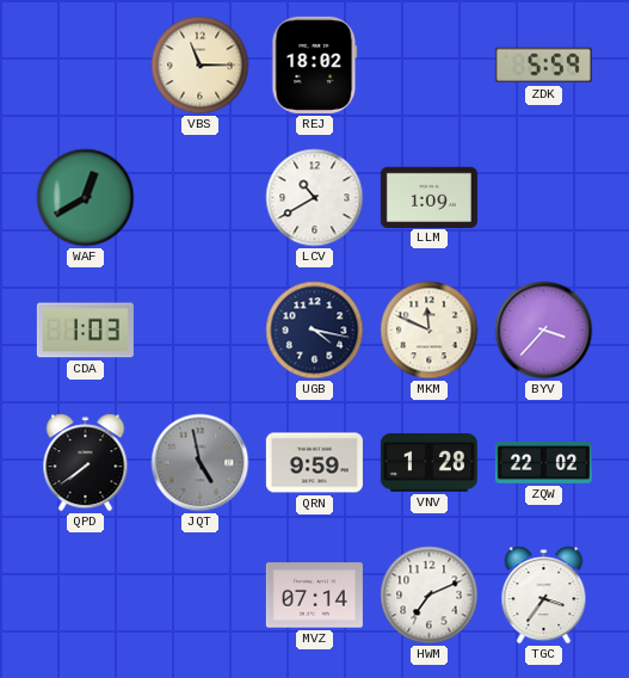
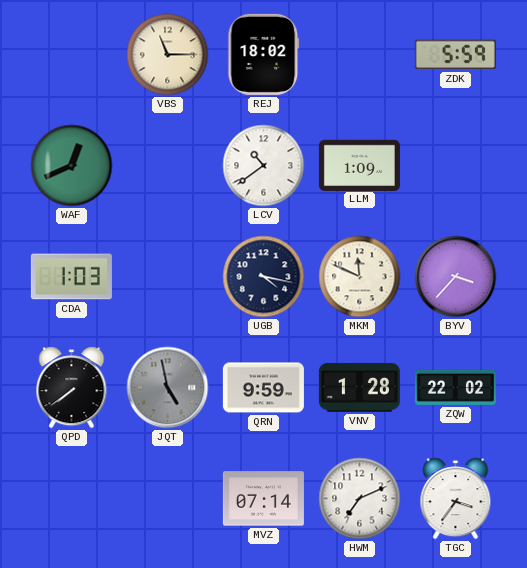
WAF: 12:40 -> 12:41 (72, 166)
LCV: 10:40 -> 10:39 (264, 166)
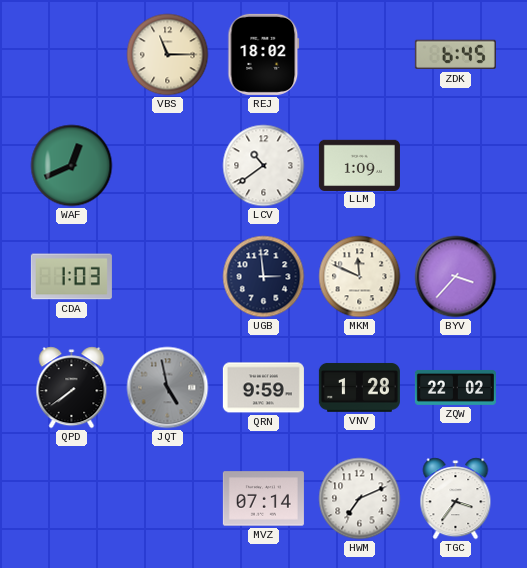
ZDK: 5:59 -> 6:45 (455, 55)
UGB: 4:17 -> 2:59 (264, 277)
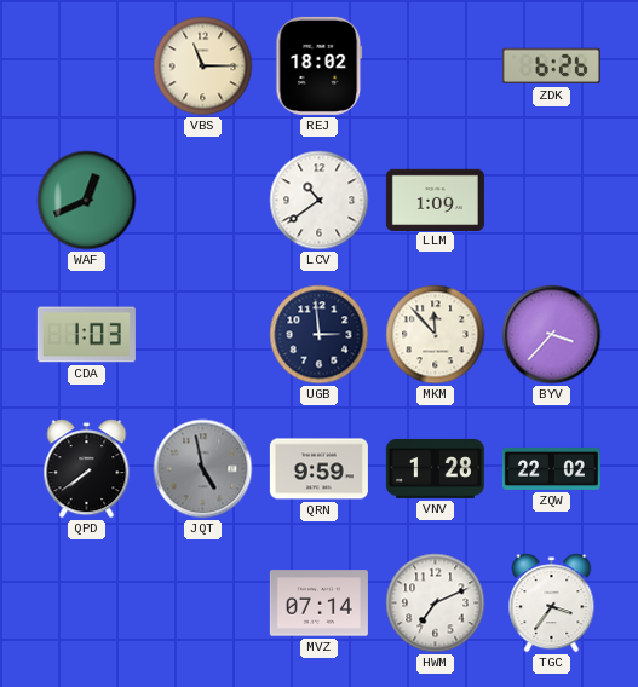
ZDK: 6:45 -> 6:26 (551, 67)
MKM: 11:49 -> 11:53 (436, 335)
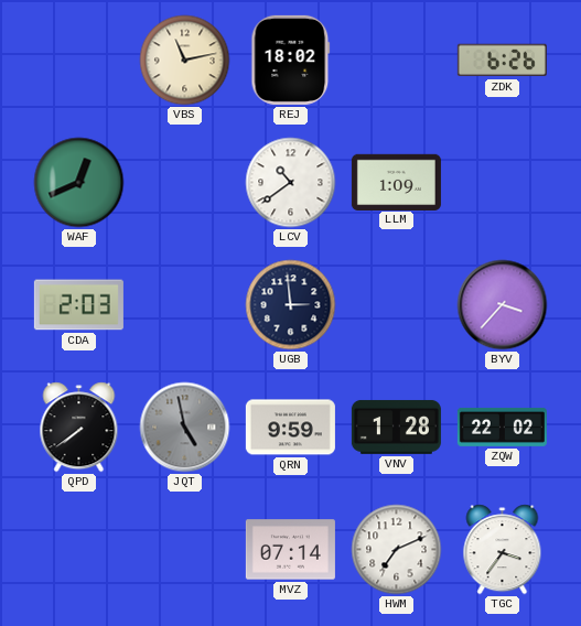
VBS: 11:15 -> 11:13 (185, 61)
CDA: 1:03 -> 2:03 (78, 305)
MKM: 11:53 -> none (436, 335)
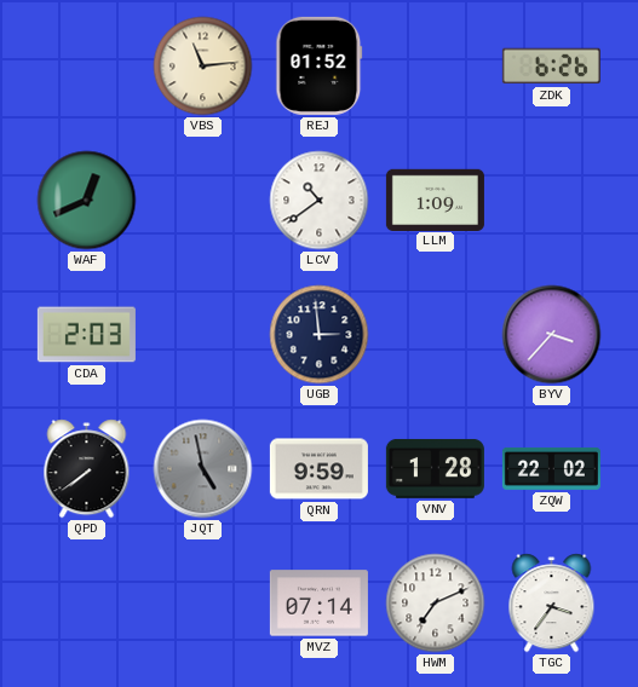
VBS: 11:13 -> 11:14 (203, 67)
REJ: 18:02 -> 01:52 (320, 65)
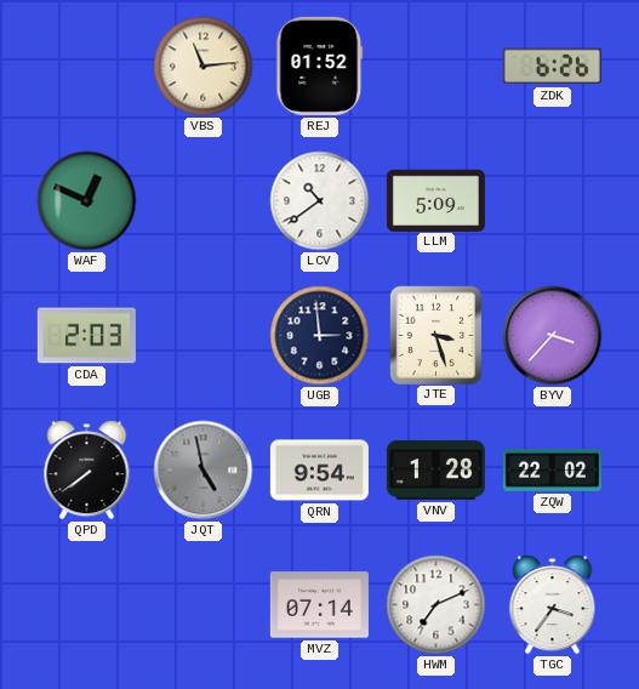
WAF: 12:41 -> 12:49 (87, 201)
LLM: 1:09 -> 5:09 (435, 200)
JTE: none -> 3:27 (435, 335)
QRN: 9:59 -> 9:54 (319, 471)
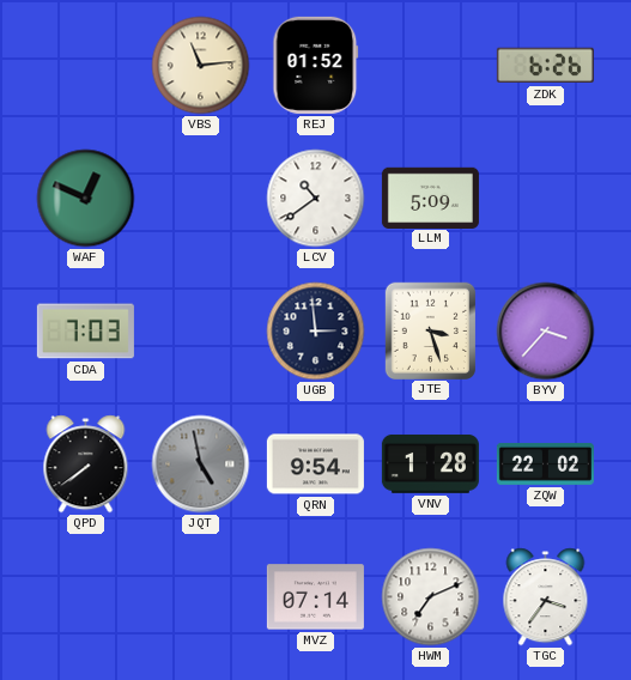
CDA: 2:03 -> 7:03 (85, 332)
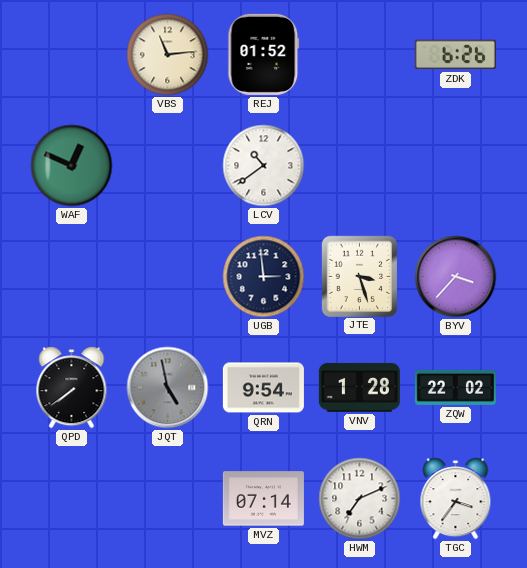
LLM: 5:09 -> none (430, 198)
CDA: 7:03 -> none (85, 332)
